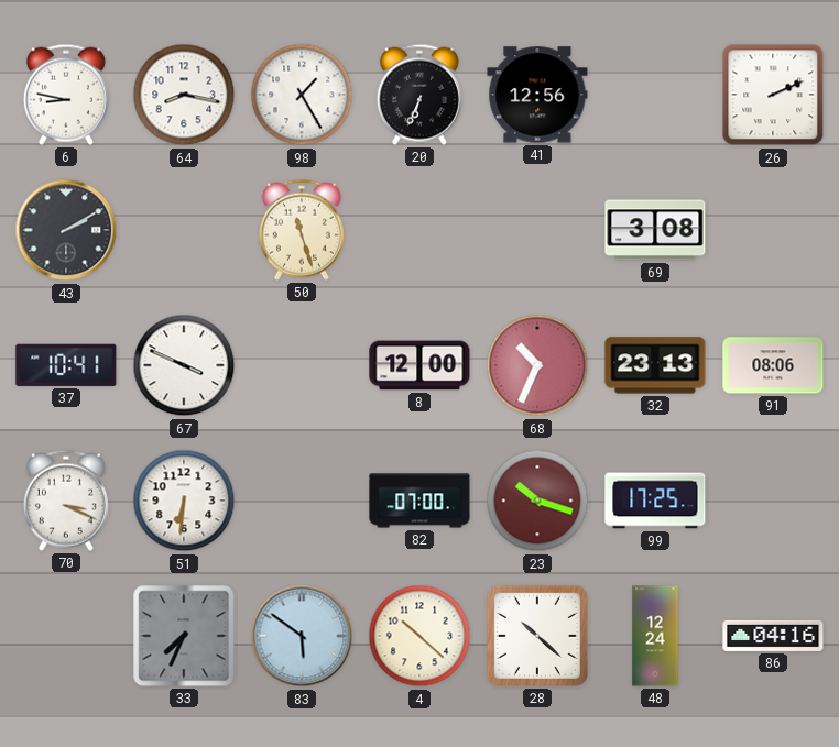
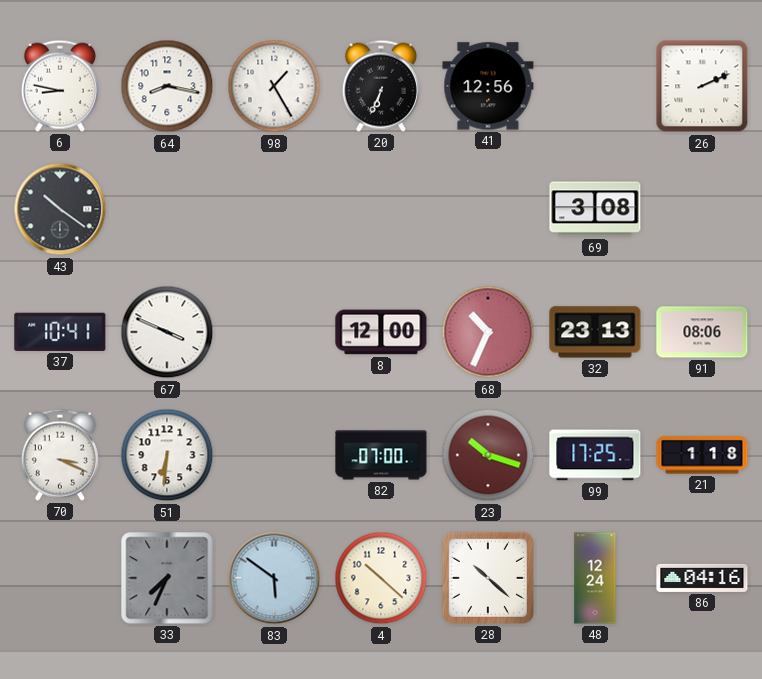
43: 2:10 -> 10:21 (60, 209)
50: 11:27 -> none (302, 230)
21: none -> 1:18 (702, 455)
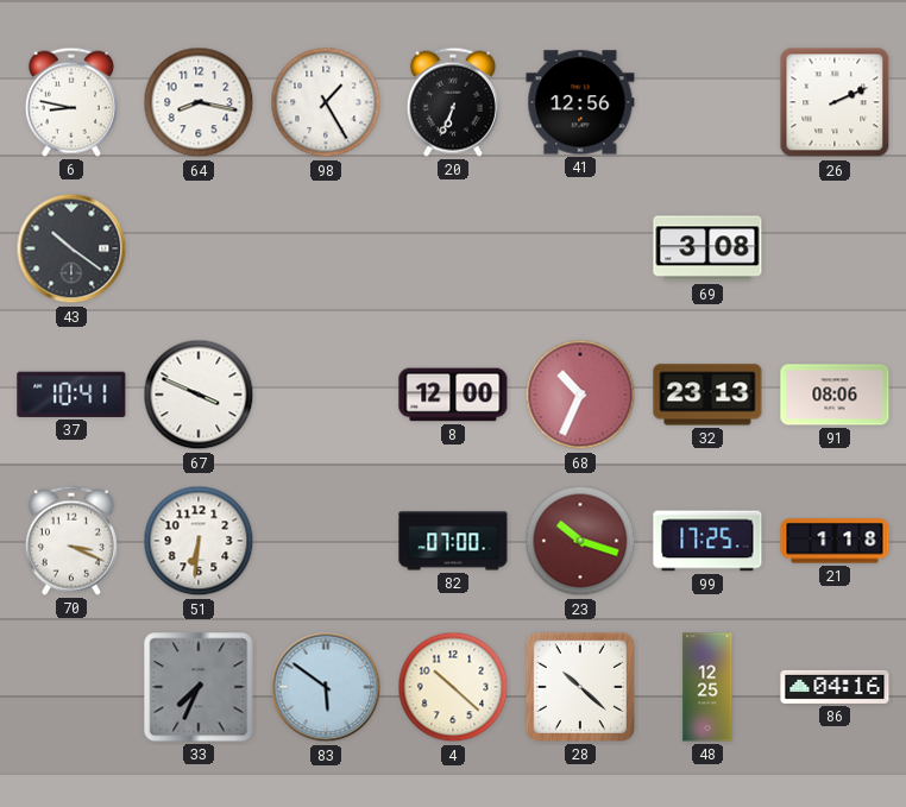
48: 12:24 -> 12:25 (707, 687)
